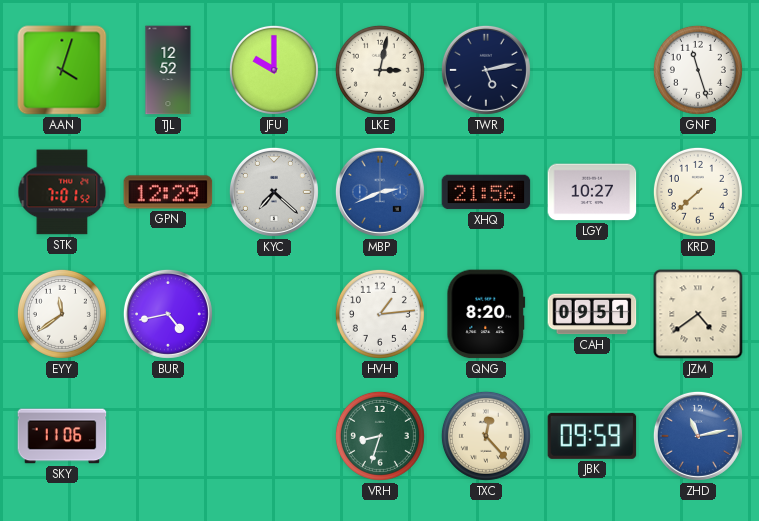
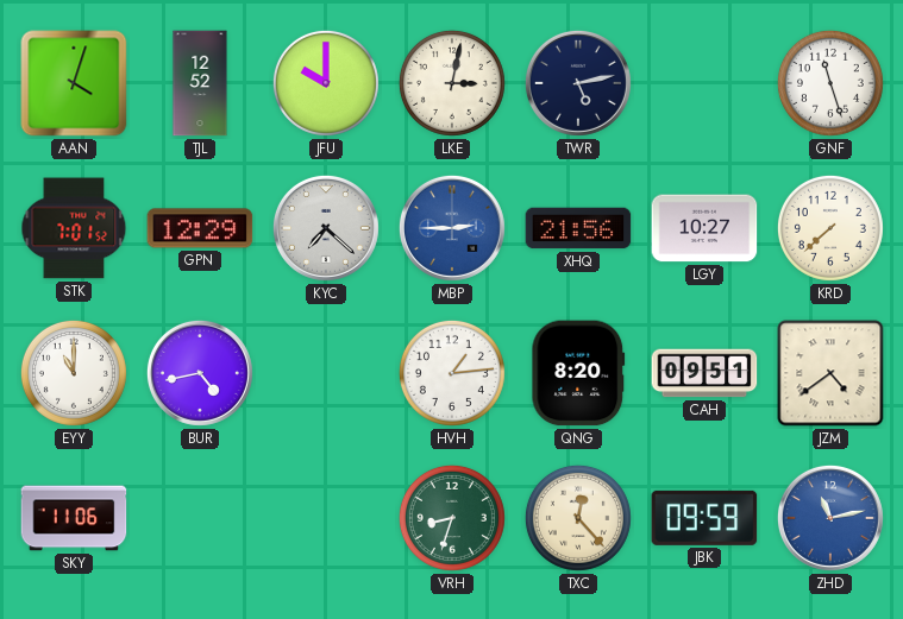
MBP: 2:41 -> 2:45 (452, 228)
EYY: 11:39 -> 11:00 (74, 373)
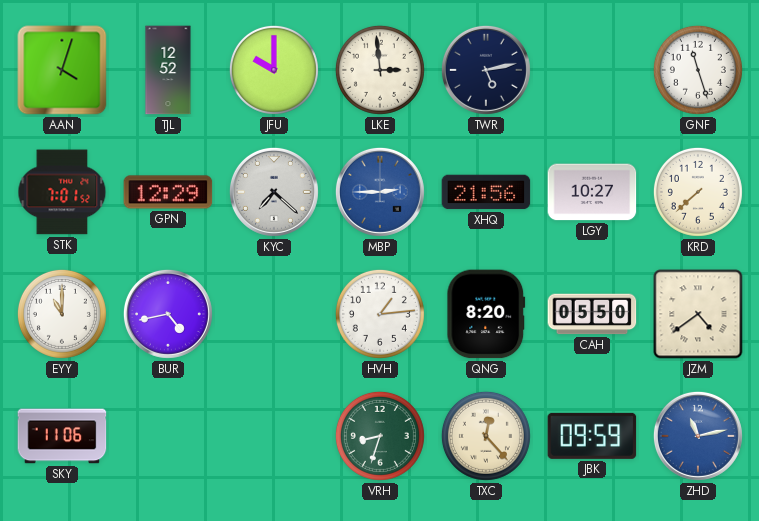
LKE: 3:02 -> 2:59 (380, 70)
CAH: 09:51 -> 05:50 (592, 314)
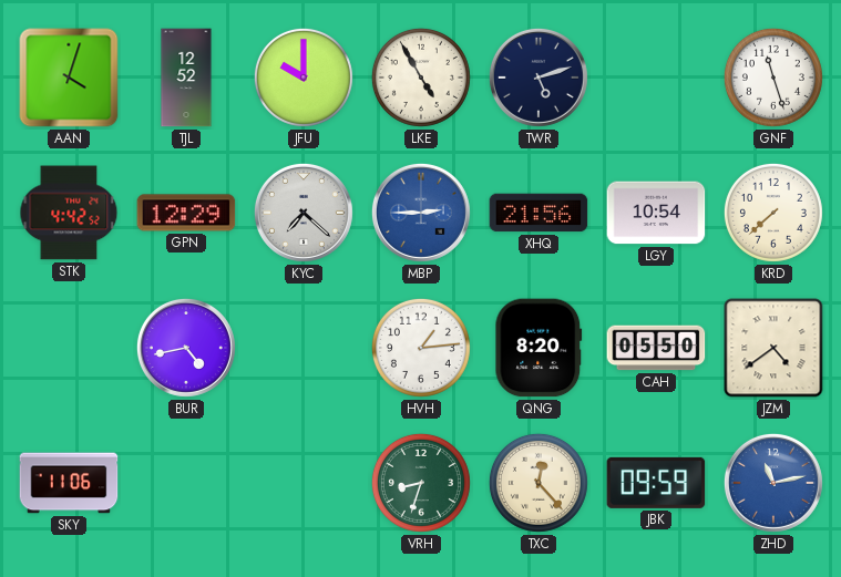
LKE: 2:59 -> 4:55 (421, 78)
TWR: 5:13 -> 5:12 (539, 78)
STK: 7:01 -> 4:42 (69, 213)
LGY: 10:27 -> 10:54 (656, 213)
EYY: 11:00 -> none (62, 314)
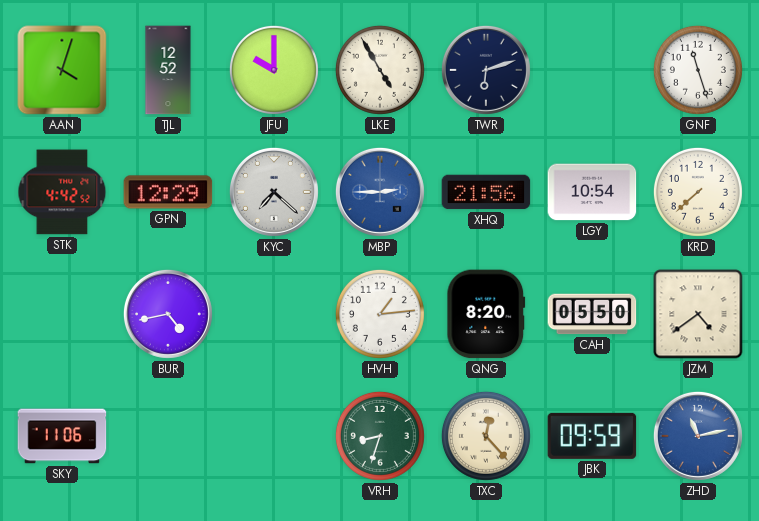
TWR: 5:12 -> 6:12 (486, 70)
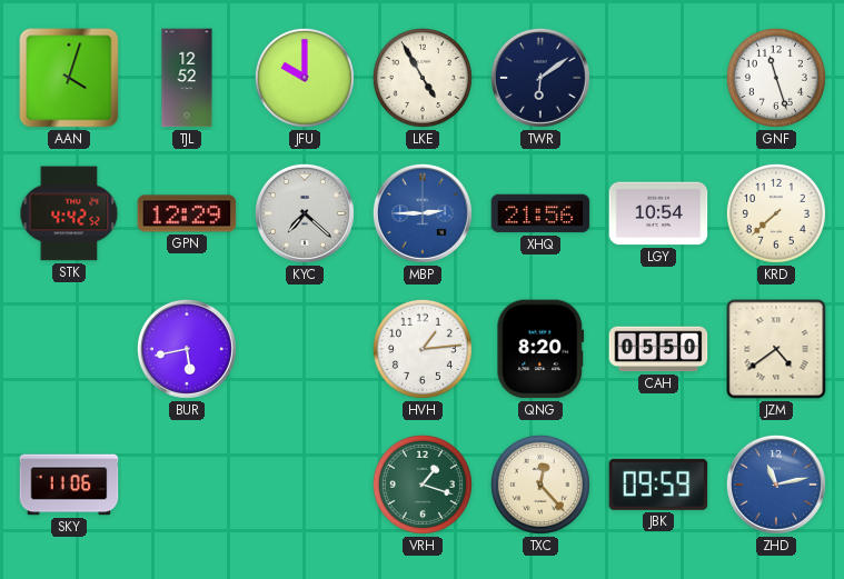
TWR: 6:12 -> 6:09 (540, 78)
BUR: 4:43 -> 5:43 (187, 349)
VRH: 8:33 -> 1:18 (423, 485)
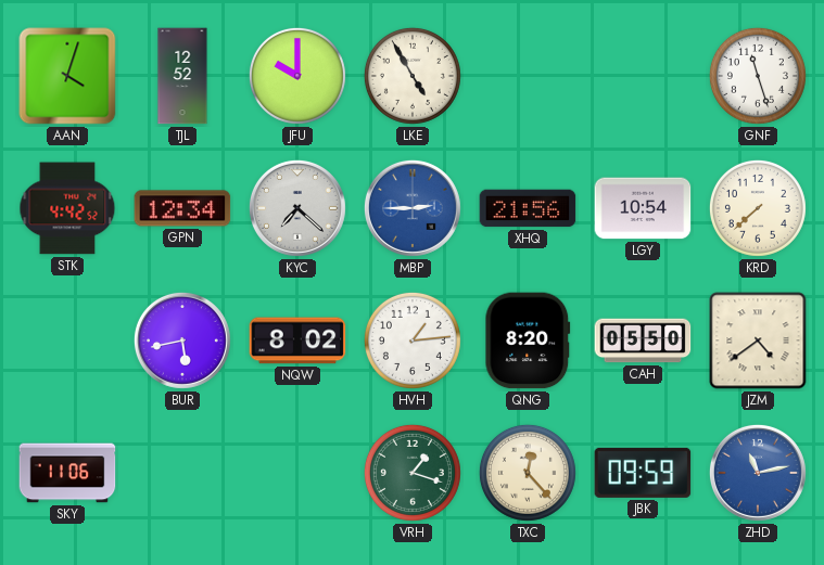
TWR: 6:09 -> none (540, 78)
GPN: 12:29 -> 12:34 (182, 208)
NQW: none -> 8:02 (297, 341)
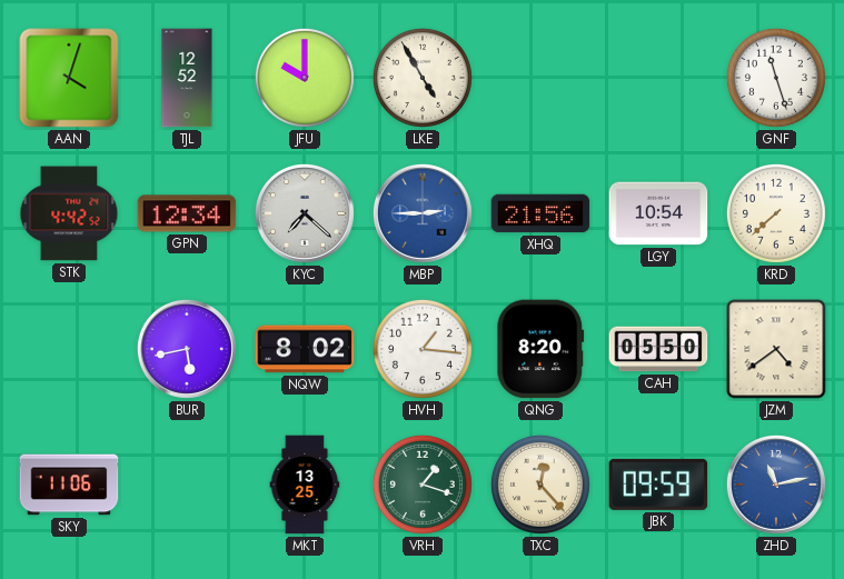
HVH: 1:14 -> 1:16 (423, 349)
MKT: none -> 13:25 (305, 485)
